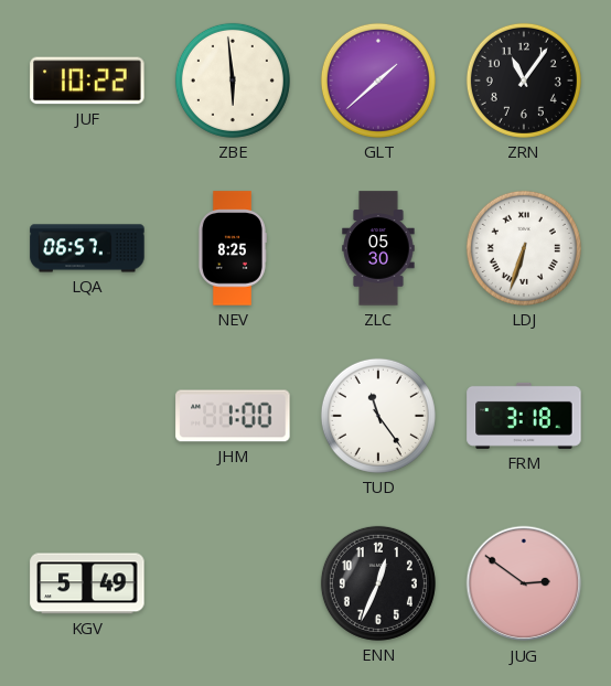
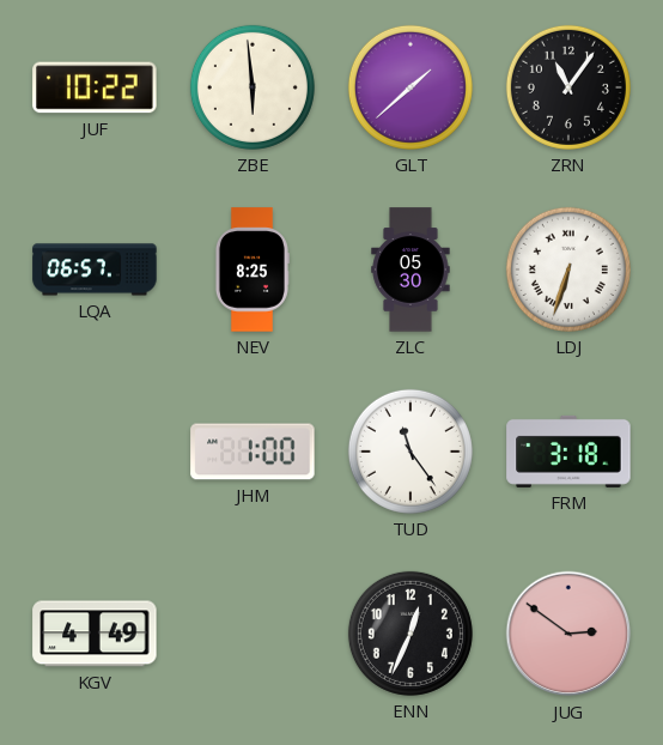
KGV: 5:49 -> 4:49 (95, 634)
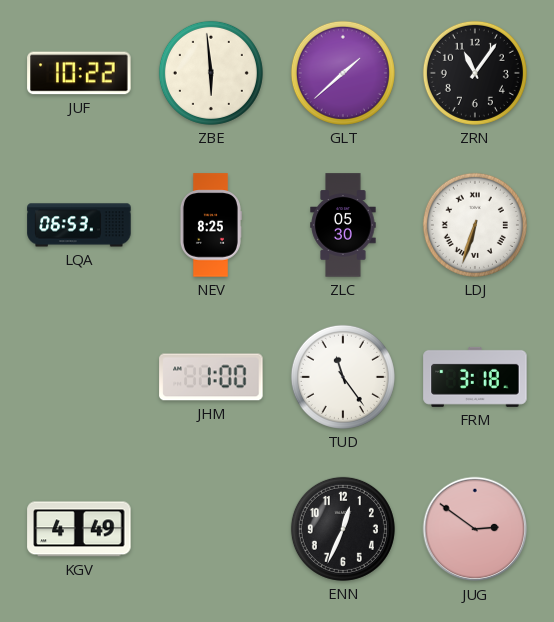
LQA: 06:57 -> 06:53 (79, 225)
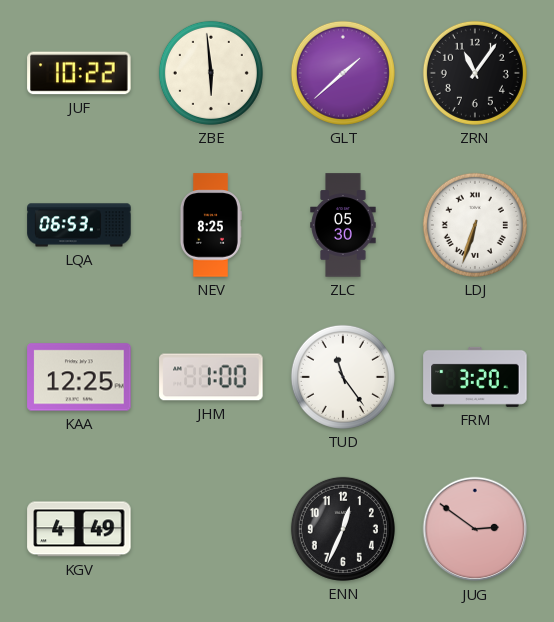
KAA: none -> 12:25 (79, 377)
FRM: 3:18 -> 3:20 (475, 377)
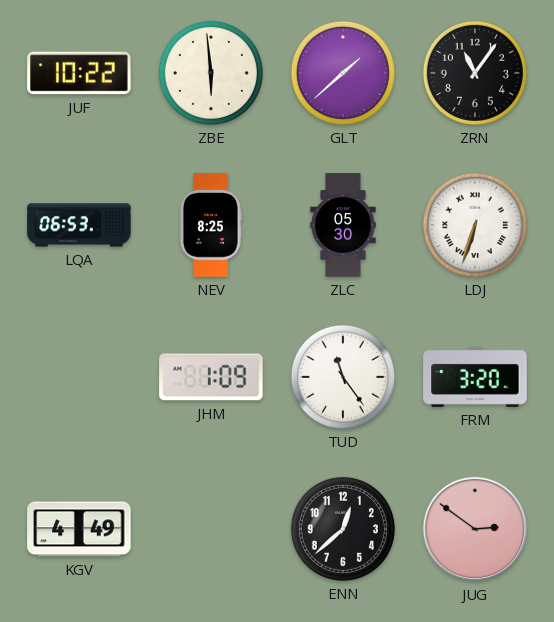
KAA: 12:25 -> none (79, 377)
JHM: 1:00 -> 1:09 (211, 377)
ENN: 12:34 -> 12:38 (343, 529)
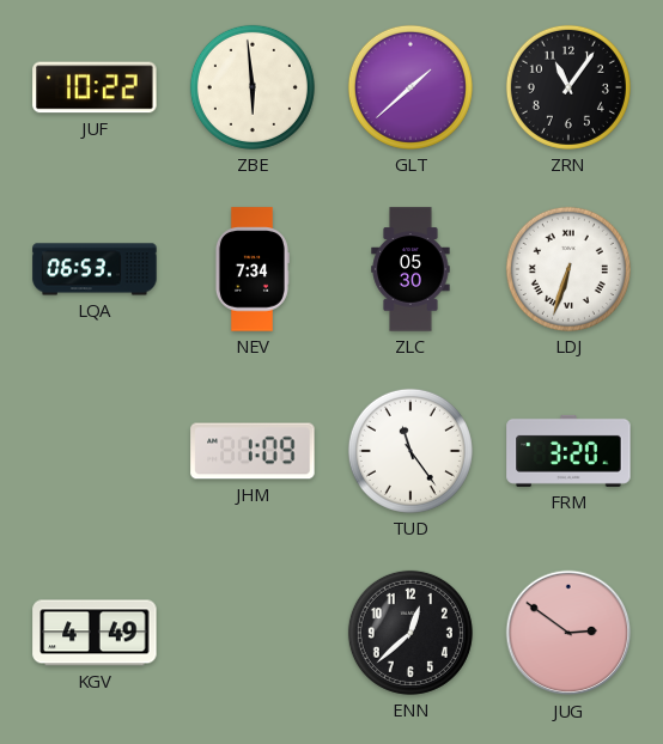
NEV: 8:25 -> 7:34 (251, 269)
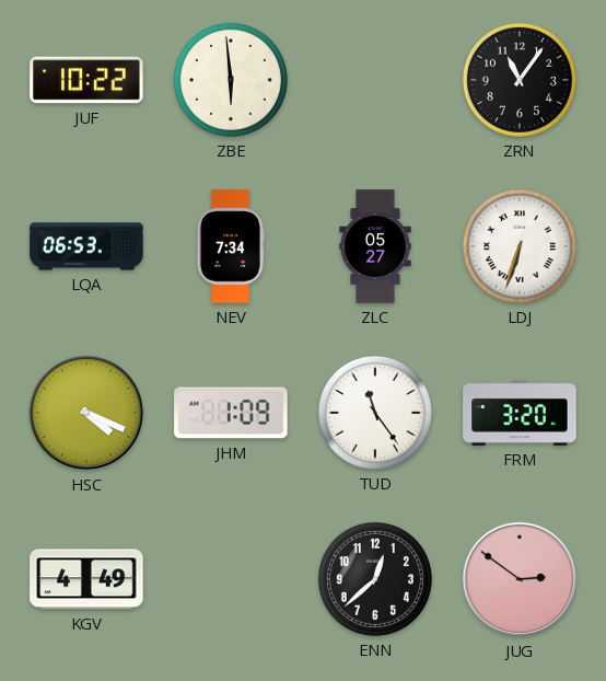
GLT: 1:38 -> none (410, 87)
ZLC: 05:30 -> 05:27 (375, 246)
HSC: none -> 4:19 (86, 413)
